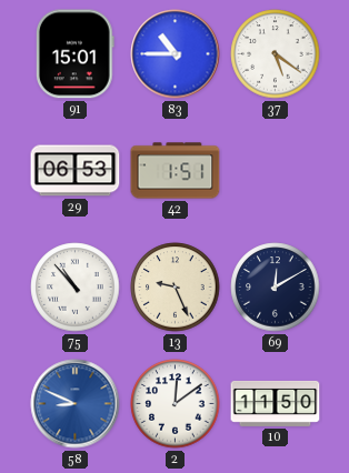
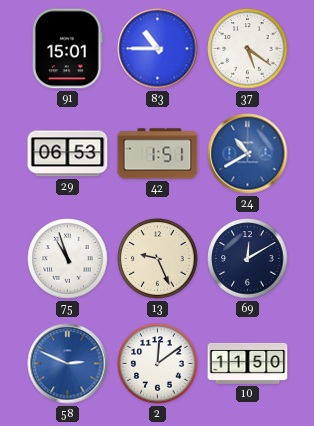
24: none -> 10:40 (248, 154)
75: 10:53 -> 10:57 (68, 259)
58: 8:49 -> 2:49 (68, 364)
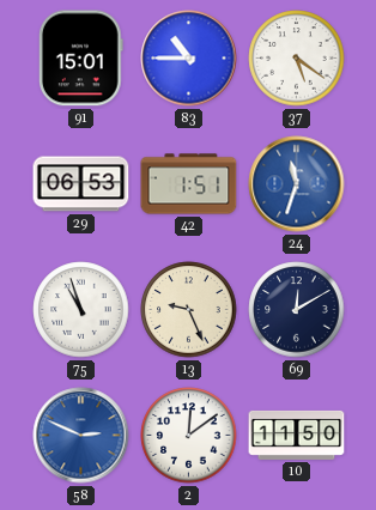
24: 10:40 -> 11:33 (297, 184)
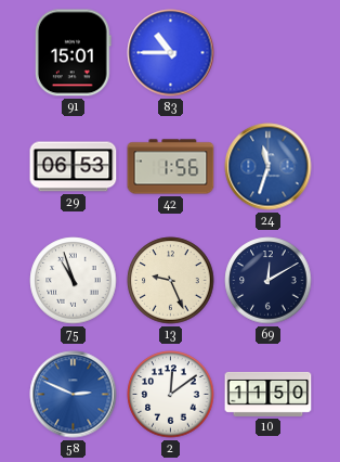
37: 5:21 -> none (297, 59)
42: 1:51 -> 1:56 (171, 167)
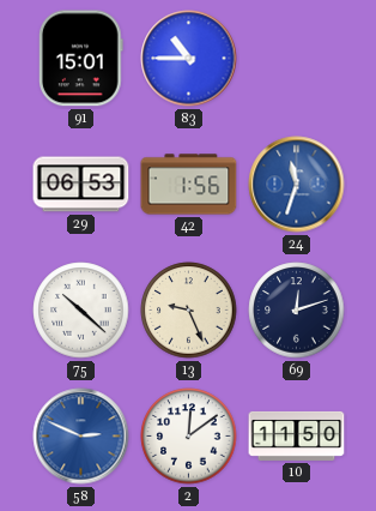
75: 10:57 -> 10:22 (81, 311)
69: 12:10 -> 12:12 (297, 311)
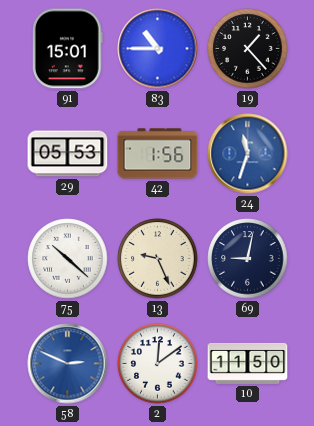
19: none -> 1:23 (248, 49)
29: 06:53 -> 05:53 (68, 154)
69: 12:12 -> 9:02 (248, 259)
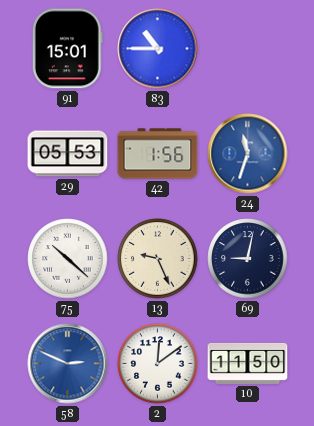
19: 1:23 -> none (248, 49)
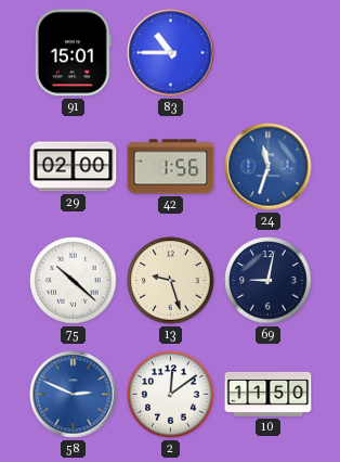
29: 05:53 -> 02:00 (74, 167)
13: 9:26 -> 9:27 (171, 281)
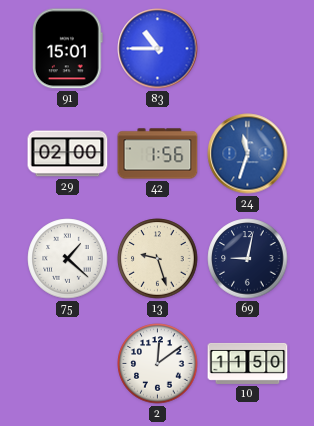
75: 10:22 -> 1:22 (68, 259)
58: 2:49 -> none (74, 395)
